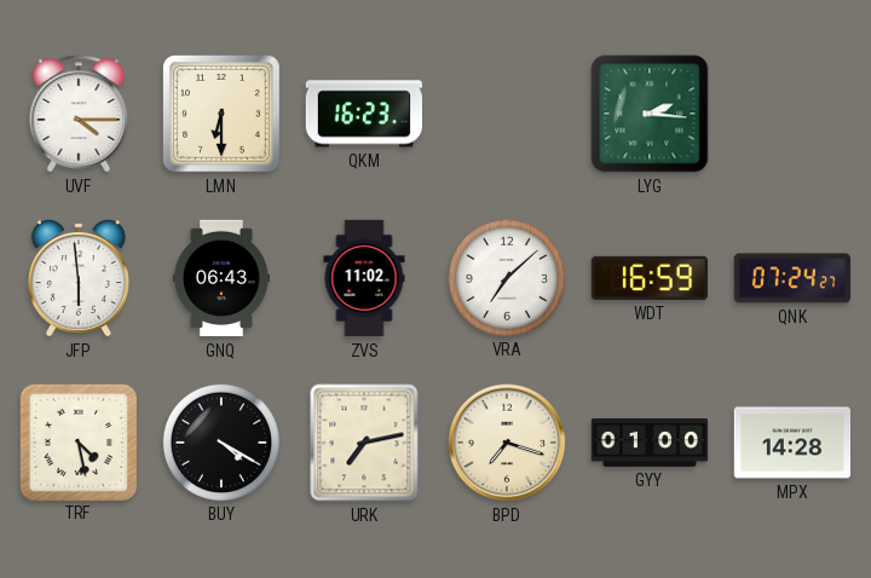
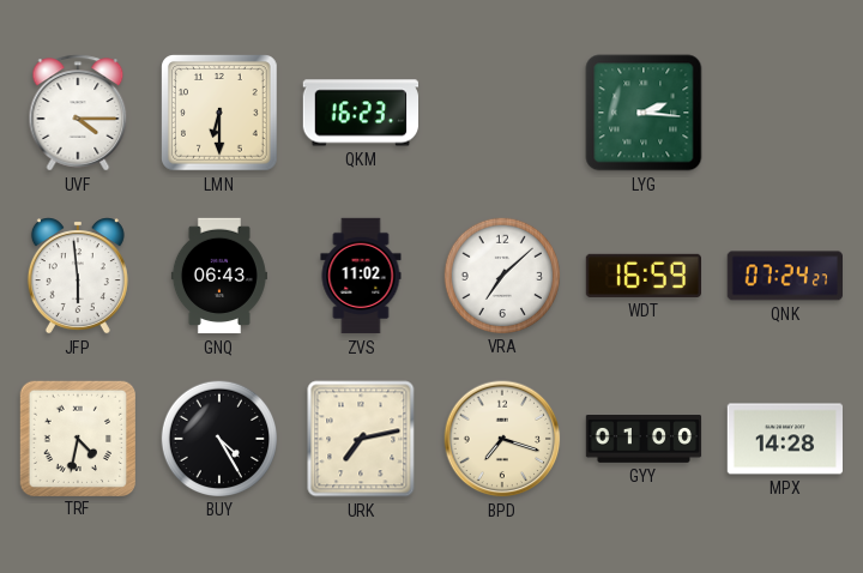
TRF: 4:28 -> 4:32 (77, 438)
BUY: 4:20 -> 4:25 (218, 438)
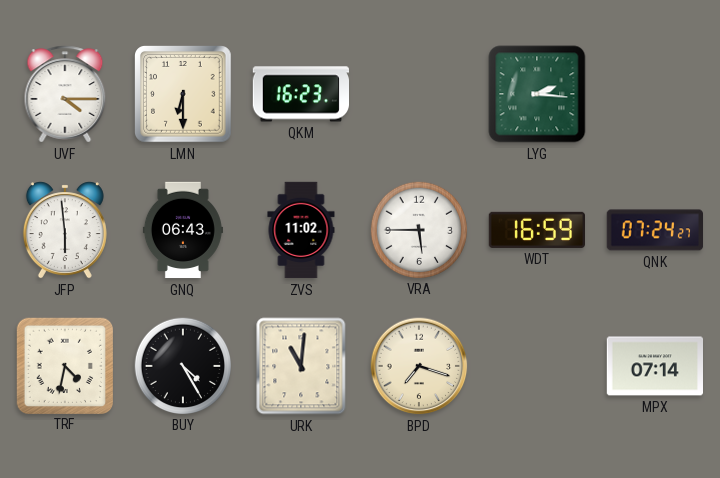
VRA: 7:08 -> 5:45 (418, 229)
URK: 7:13 -> 11:01 (301, 366)
GYY: 01:00 -> none (644, 440)
MPX: 14:28 -> 07:14 (654, 366)
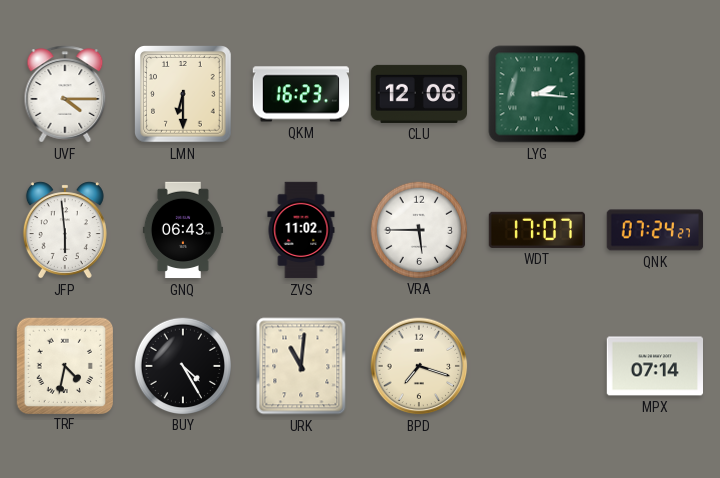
CLU: none -> 12:06 (419, 94)
WDT: 16:59 -> 17:07 (536, 230)
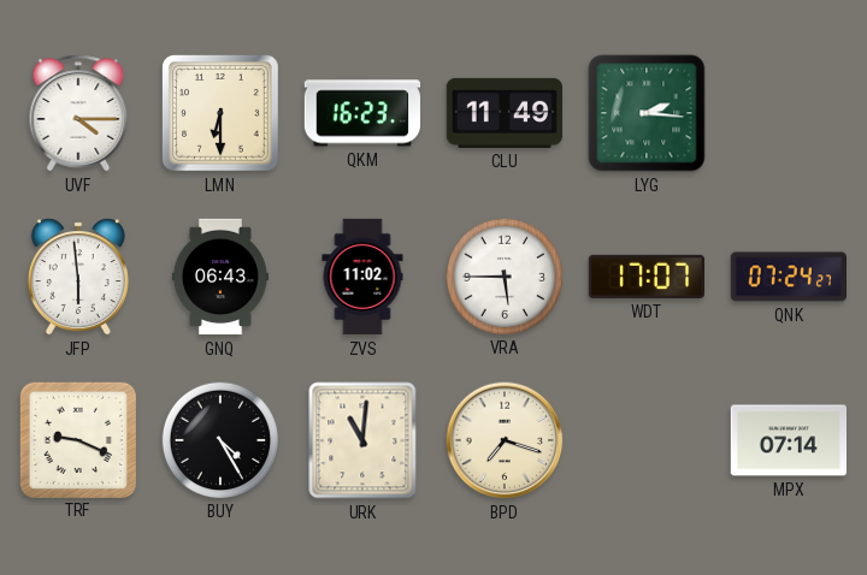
CLU: 12:06 -> 11:49 (505, 113)
TRF: 4:32 -> 9:19 (77, 439)
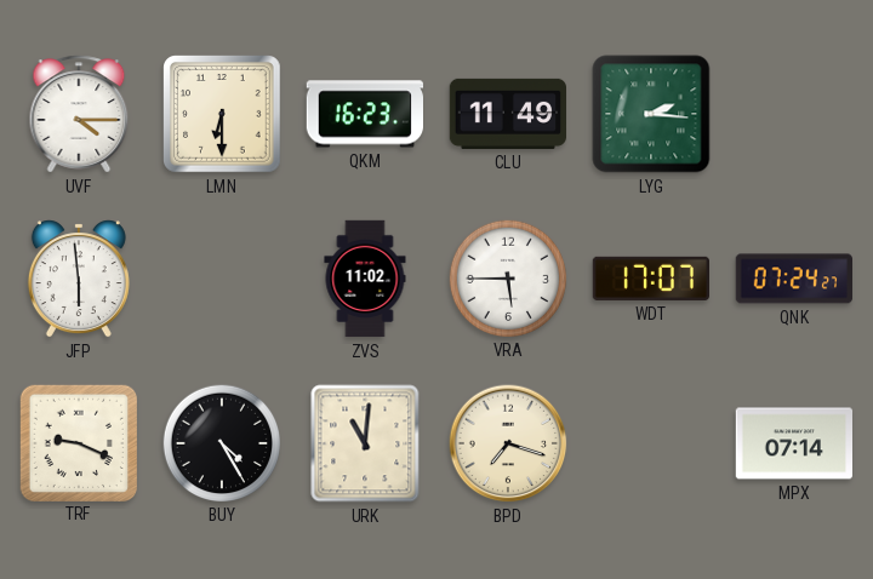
GNQ: 06:43 -> none (220, 277)
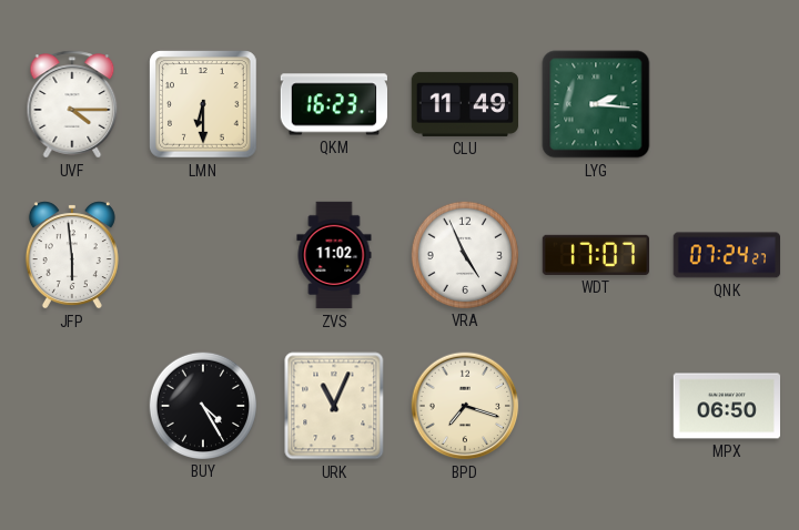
VRA: 5:45 -> 4:56 (464, 254)
TRF: 9:19 -> none (78, 442)
URK: 11:01 -> 11:04 (334, 406)
MPX: 07:14 -> 06:50 (726, 406)
